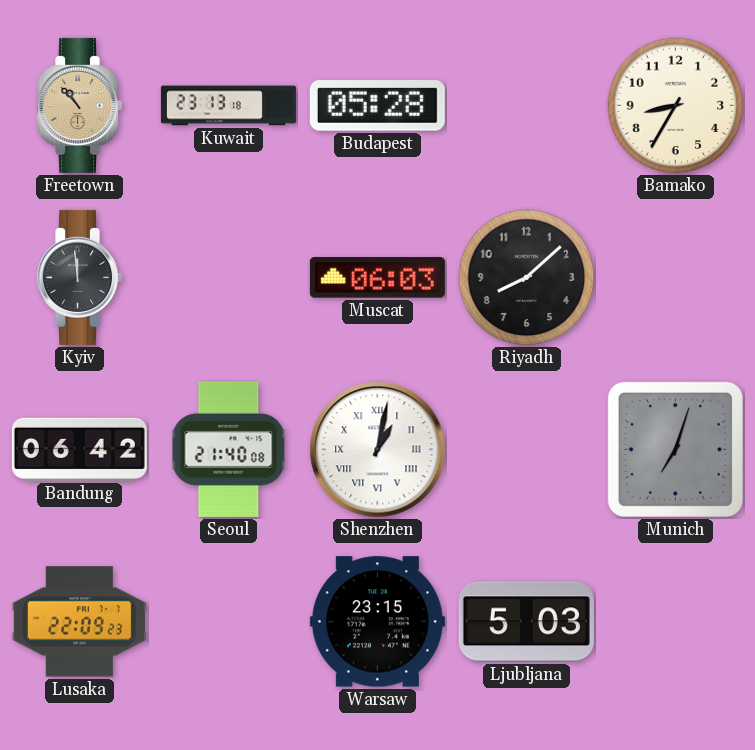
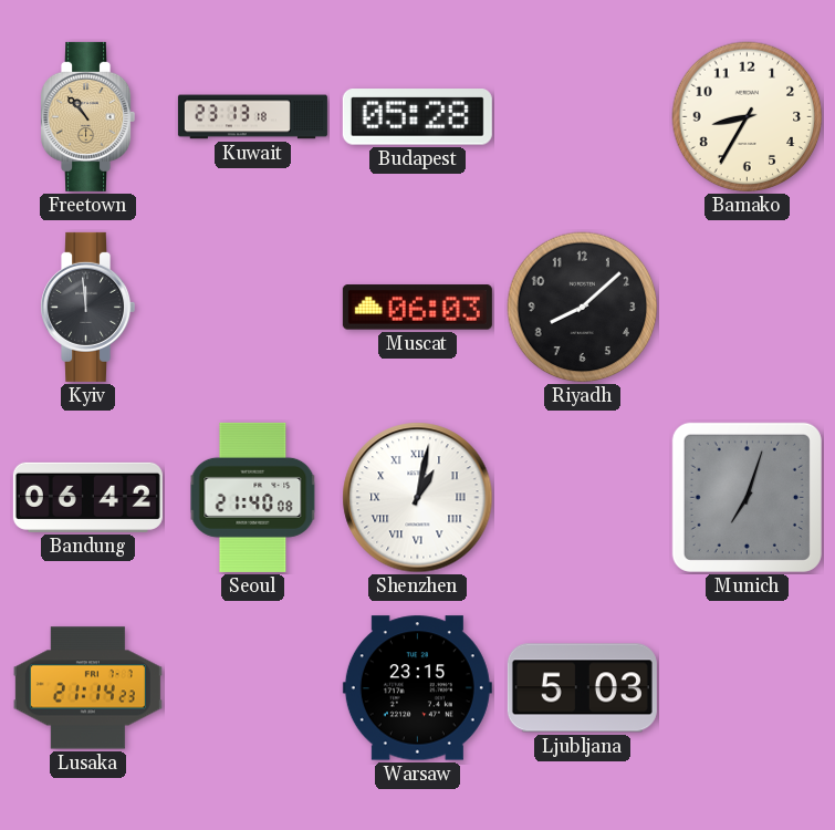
Lusaka: 22:09 -> 21:14 (87, 688)
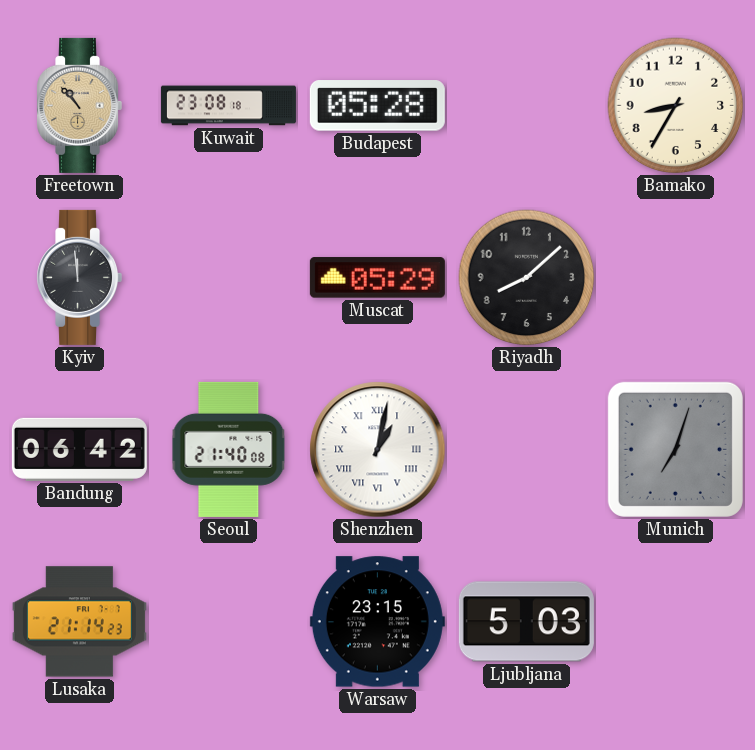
Kuwait: 23:13 -> 23:08 (228, 106)
Muscat: 06:03 -> 05:29 (377, 278)
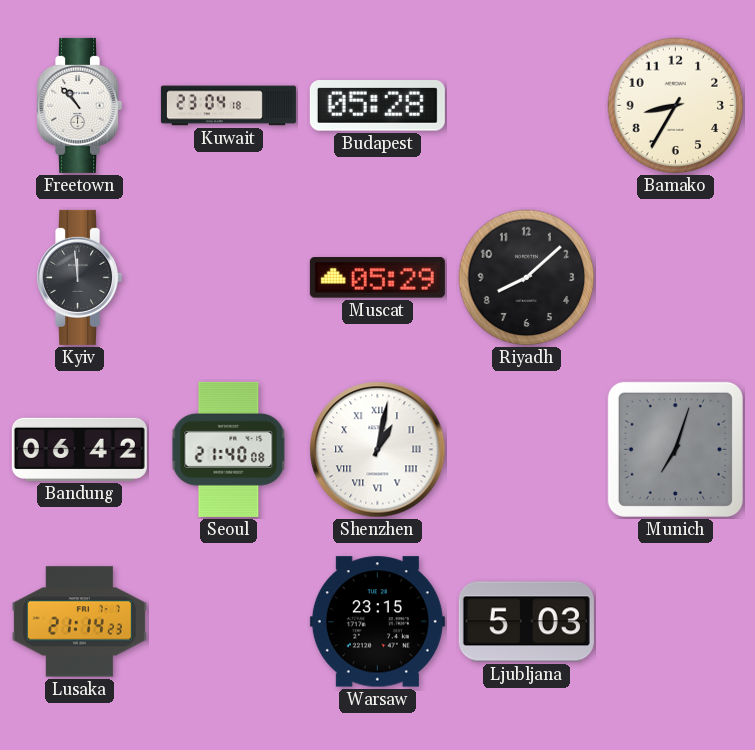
Freetown dial: champagne -> white (80, 105)
Kuwait: 23:08 -> 23:04 (228, 106)
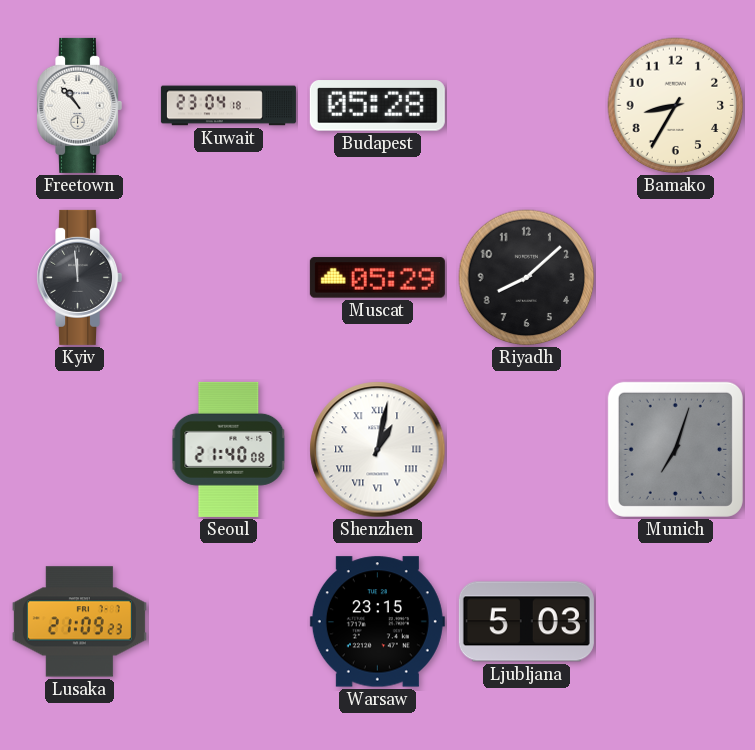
Bandung: 06:42 -> none (79, 449)
Lusaka: 21:14 -> 21:09 (79, 622)
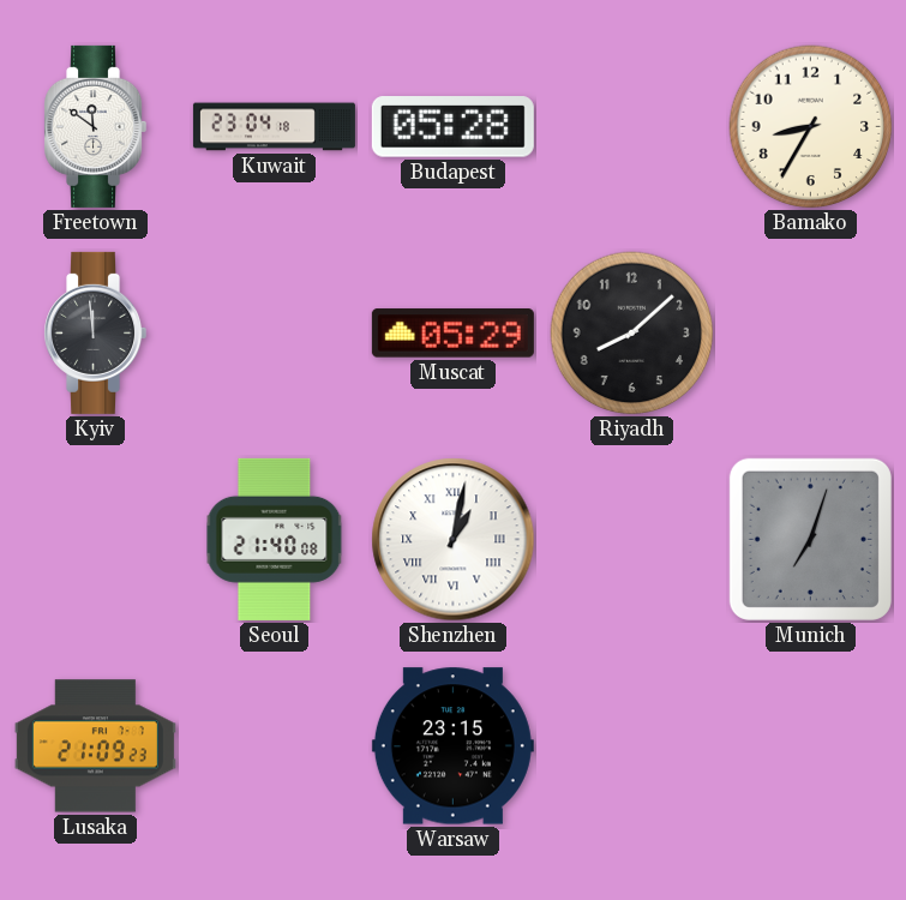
Freetown: 10:53 -> 11:51 (96, 126)
Ljubljana: 5:03 -> none (526, 622)
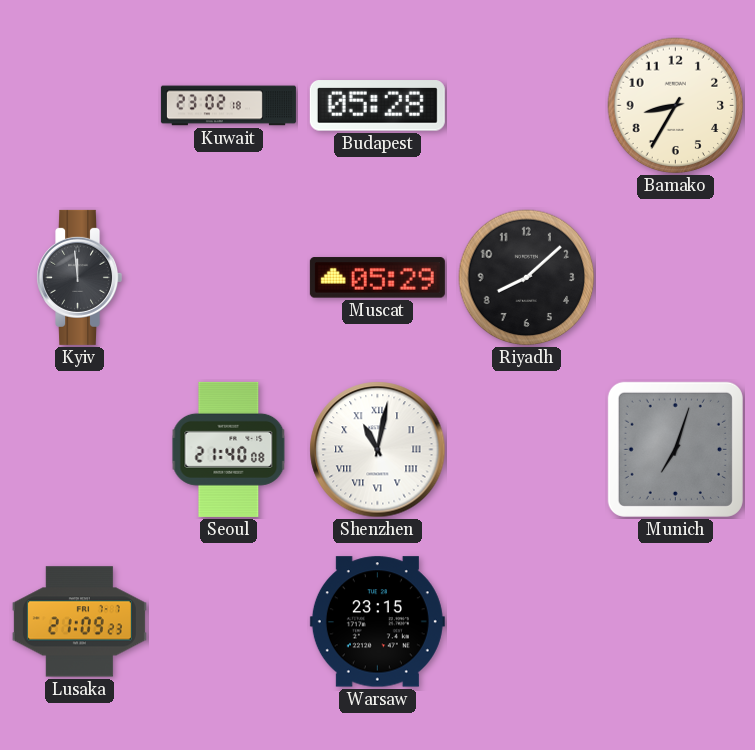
Freetown: 11:51 -> none (96, 126)
Kuwait: 23:04 -> 23:02 (228, 106)
Shenzhen: 1:02 -> 11:02 (378, 450)
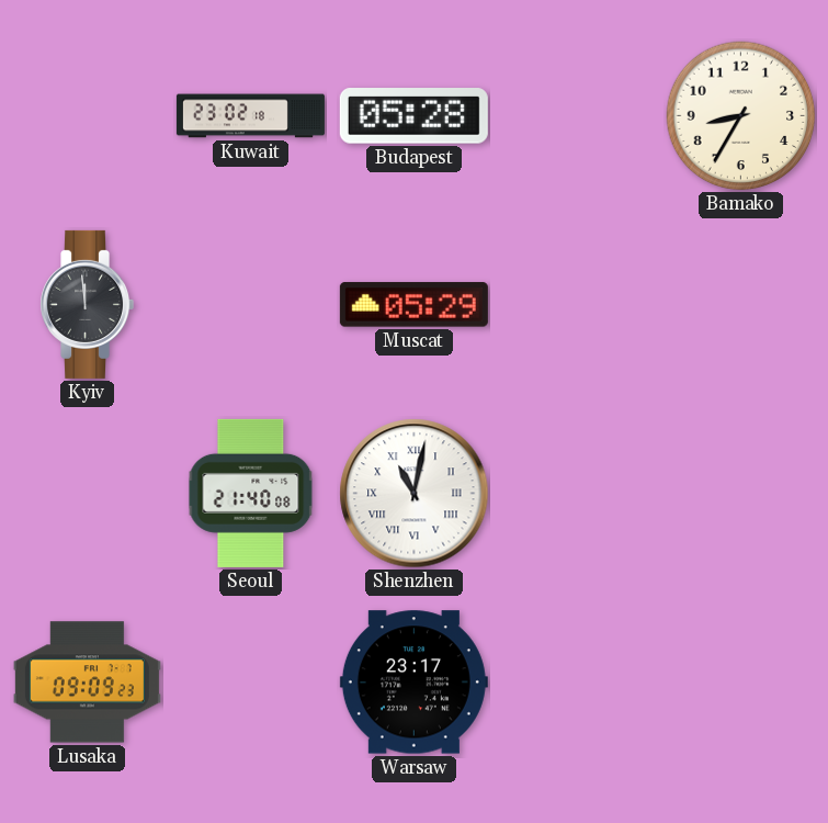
Riyadh: 8:08 -> none (527, 278)
Munich: 7:03 -> none (675, 449)
Lusaka: 21:09 -> 09:09 (87, 683)
Warsaw: 23:15 -> 23:17 (413, 683)
